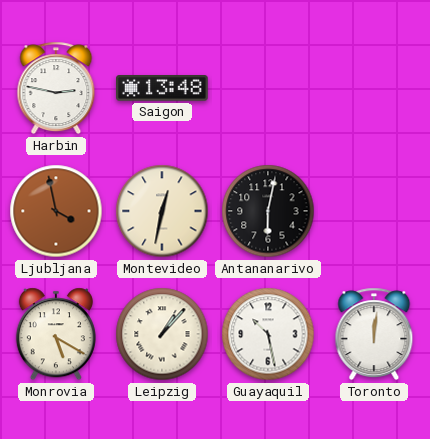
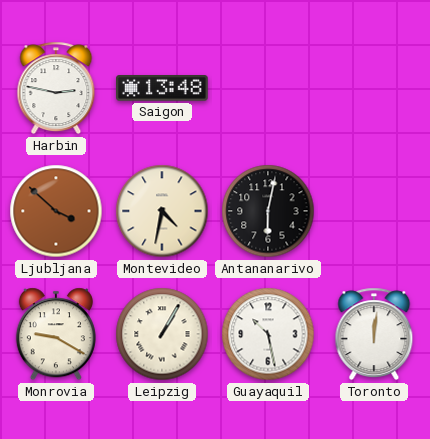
Ljubljana: 3:58 -> 3:52 (56, 211)
Montevideo: 12:32 -> 4:32 (162, 211)
Monrovia: 5:20 -> 9:20 (56, 334)
Leipzig: 1:07 -> 1:05 (162, 334)
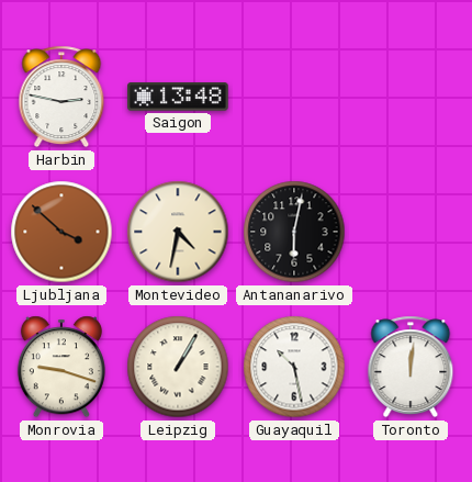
Monrovia: 9:20 -> 9:18 (61, 367)
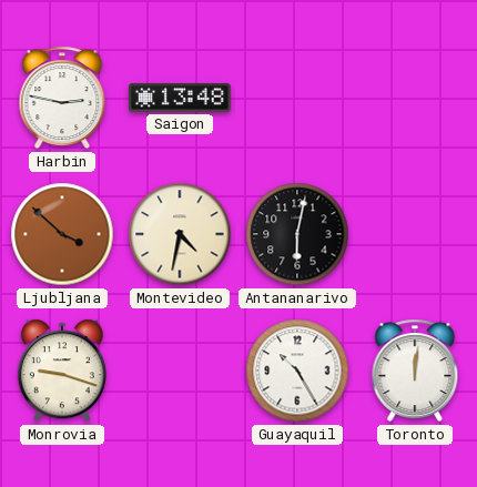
Leipzig: 1:05 -> none (178, 367)
Guayaquil: 10:28 -> 10:25 (297, 371)
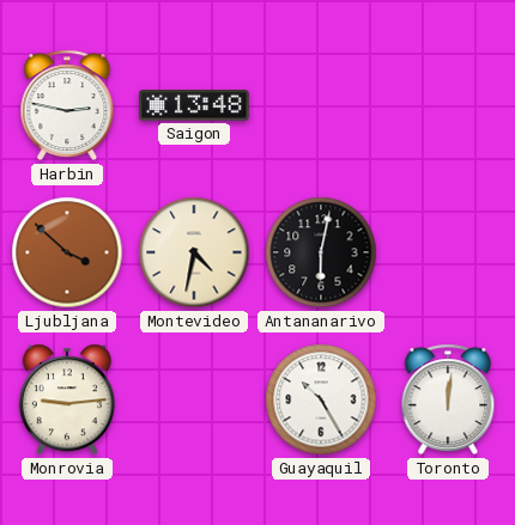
Monrovia: 9:18 -> 9:14 (67, 399)
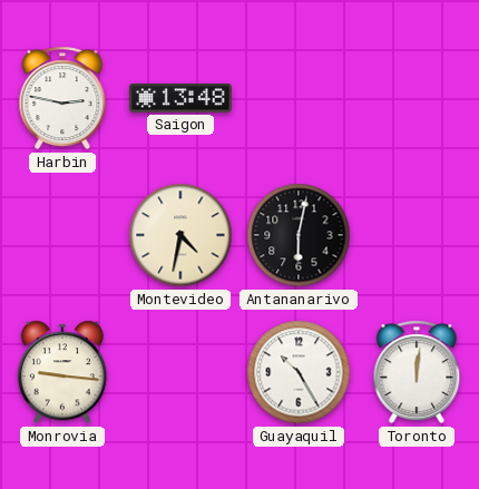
Ljubljana: 3:52 -> none (67, 252)
Monrovia: 9:14 -> 9:16 (62, 372)
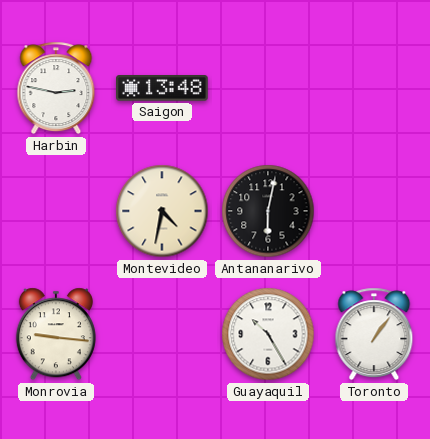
Toronto: 12:01 -> 1:06 (374, 334)
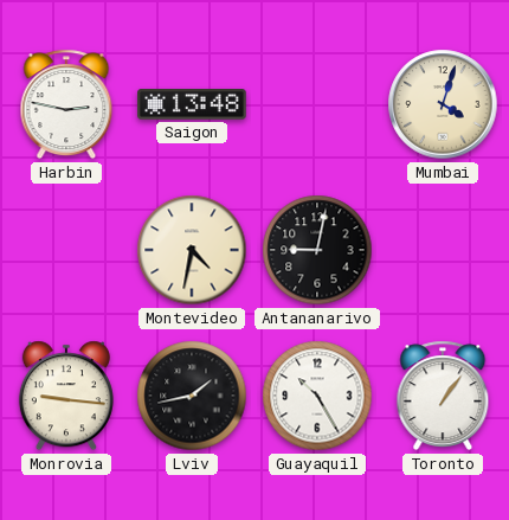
Mumbai: none -> 4:03 (443, 104)
Antananarivo: 6:02 -> 9:02 (317, 250)
Lviv: none -> 1:43 (192, 396)
